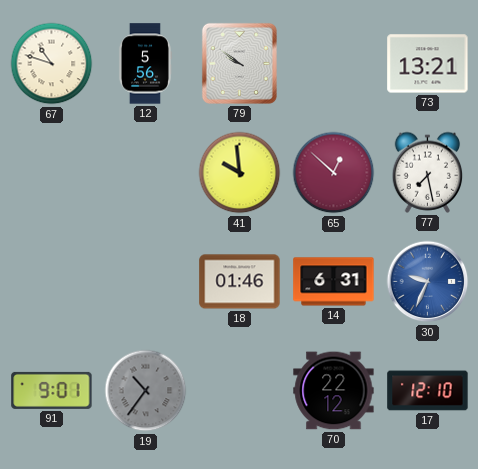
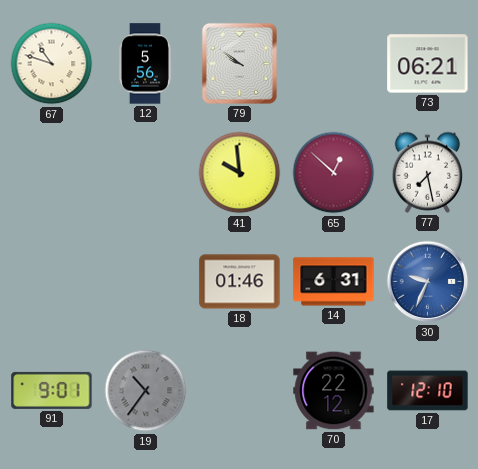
73: 13:21 -> 06:21 (428, 64)
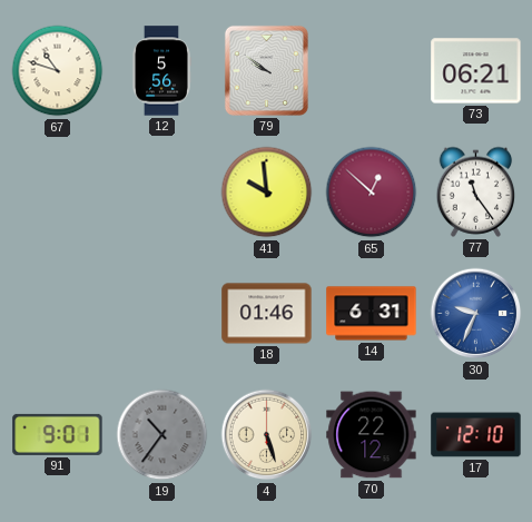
77: 7:28 -> 11:24 (476, 191)
4: none -> 5:27 (267, 435)
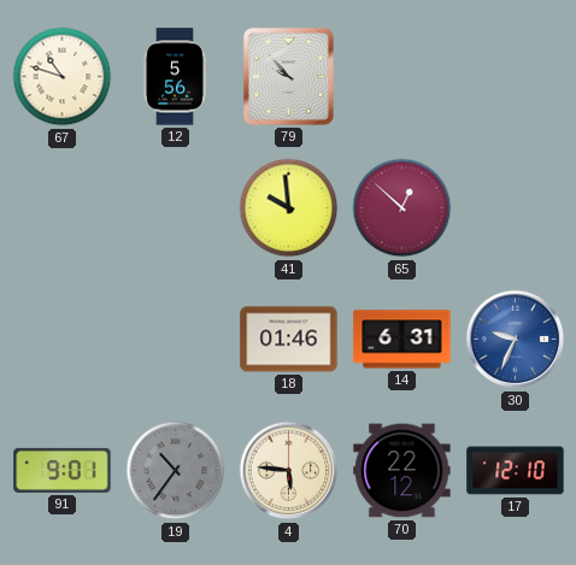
79: 9:51 -> 9:53 (288, 76)
73: 06:21 -> none (476, 71)
77: 11:24 -> none (476, 191)
4: 5:27 -> 5:46 (289, 471)
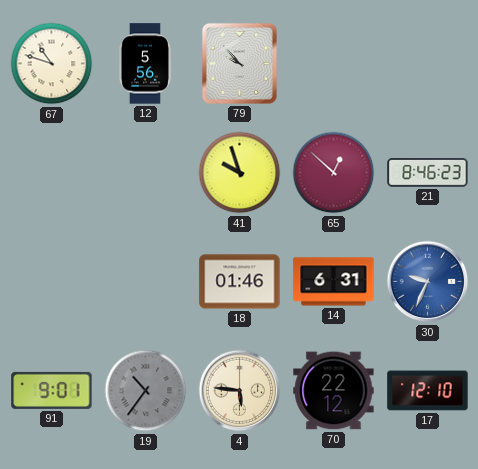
41: 9:59 -> 9:57 (240, 173)
21: none -> 8:46 (428, 173)
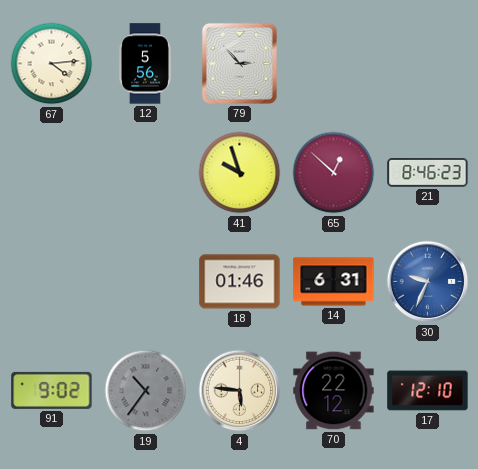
67: 10:48 -> 4:14 (52, 64)
79: 9:53 -> 2:53 (239, 63)
91: 9:01 -> 9:02 (52, 390)
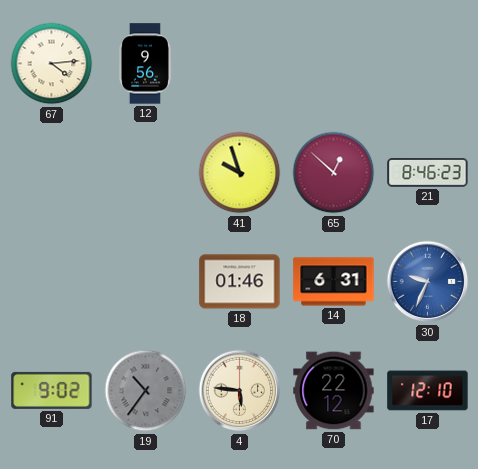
12: 5:56 -> 9:56 (145, 64)
79: 2:53 -> none (239, 63)
